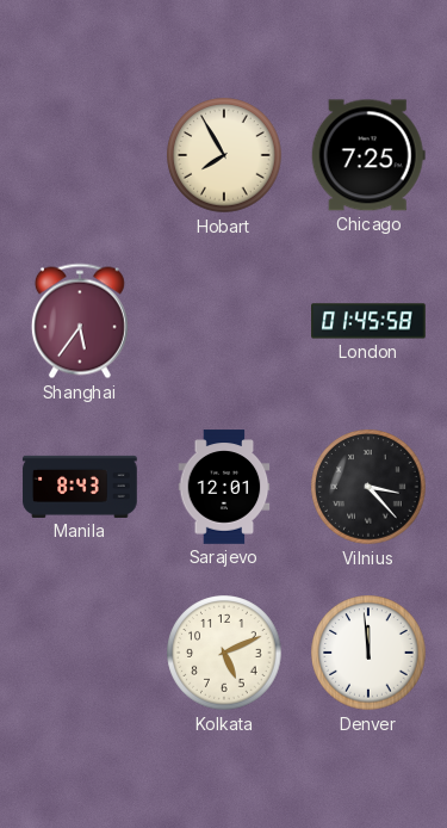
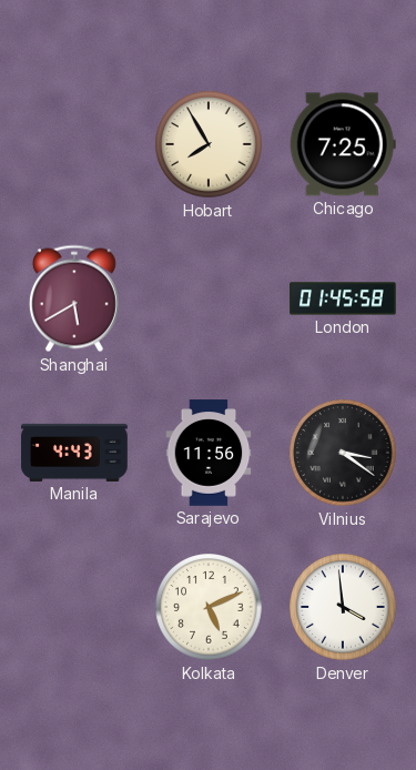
Shanghai: 5:36 -> 5:40 (74, 298)
Manila: 8:43 -> 4:43 (74, 453)
Sarajevo: 12:01 -> 11:56 (209, 453)
Vilnius: 3:23 -> 3:21 (343, 453)
Denver: 11:59 -> 3:59 (343, 607)
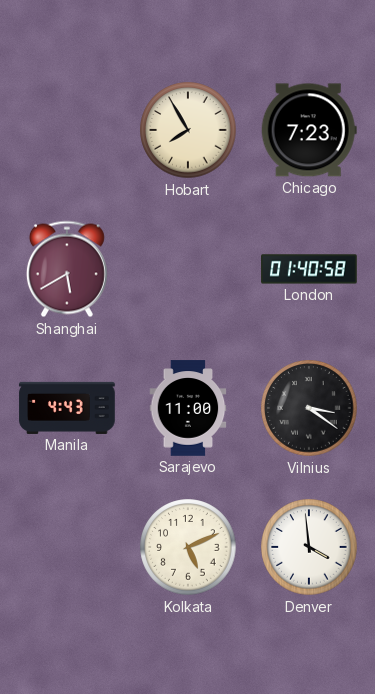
Chicago: 7:25 -> 7:23 (309, 130)
London: 01:45 -> 01:40 (309, 269)
Sarajevo: 11:56 -> 11:00 (188, 408)
